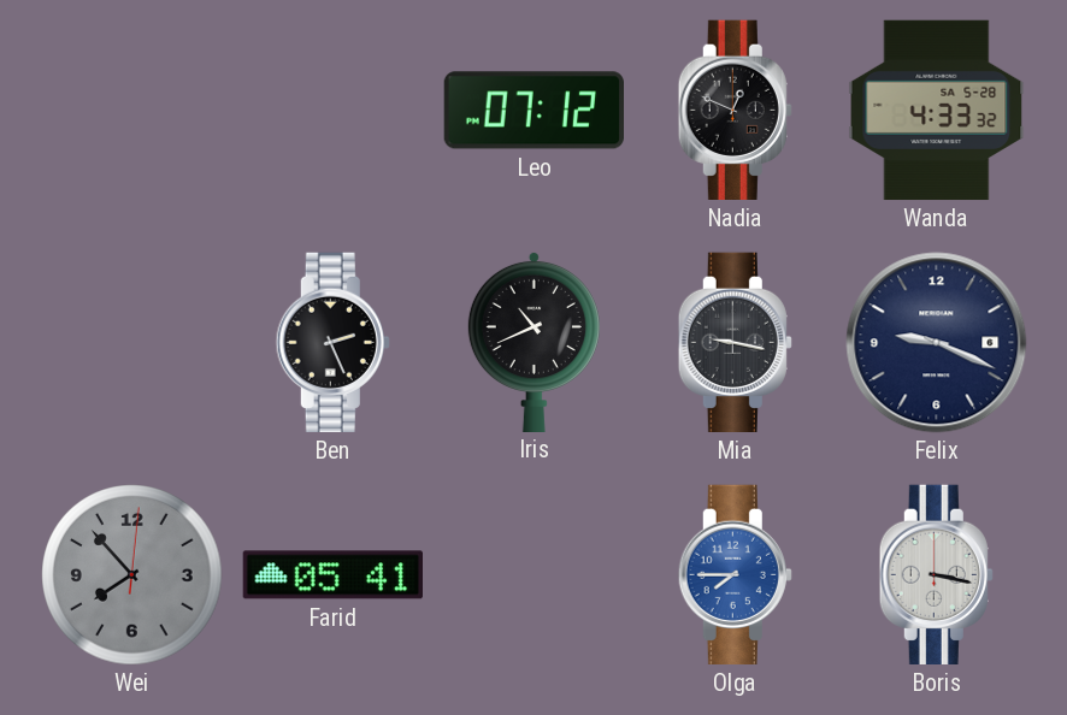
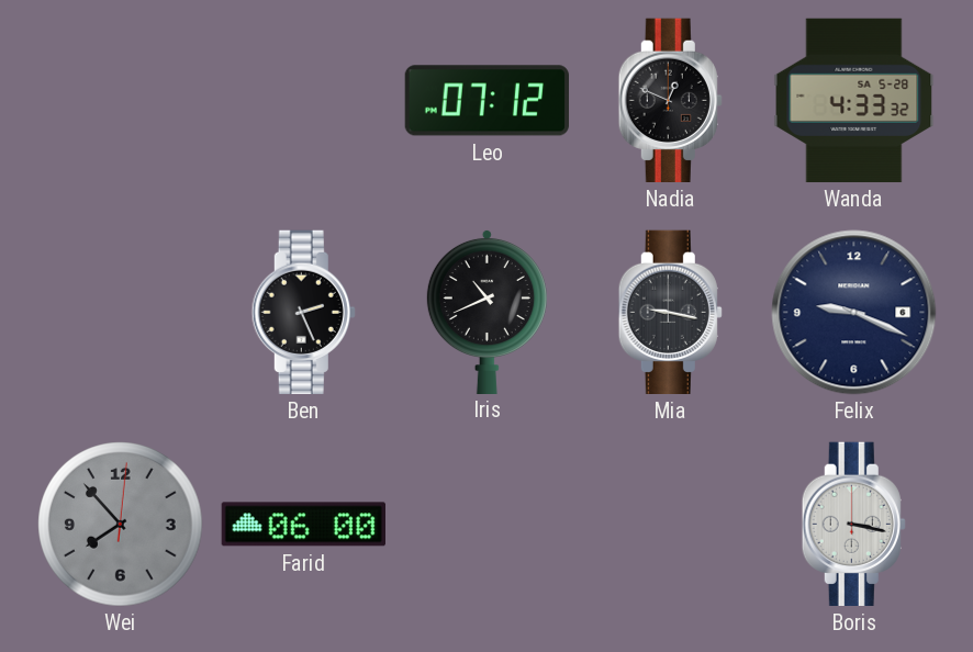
Farid: 05:41 -> 06:00 (303, 525)
Olga: 7:45 -> none (735, 575)
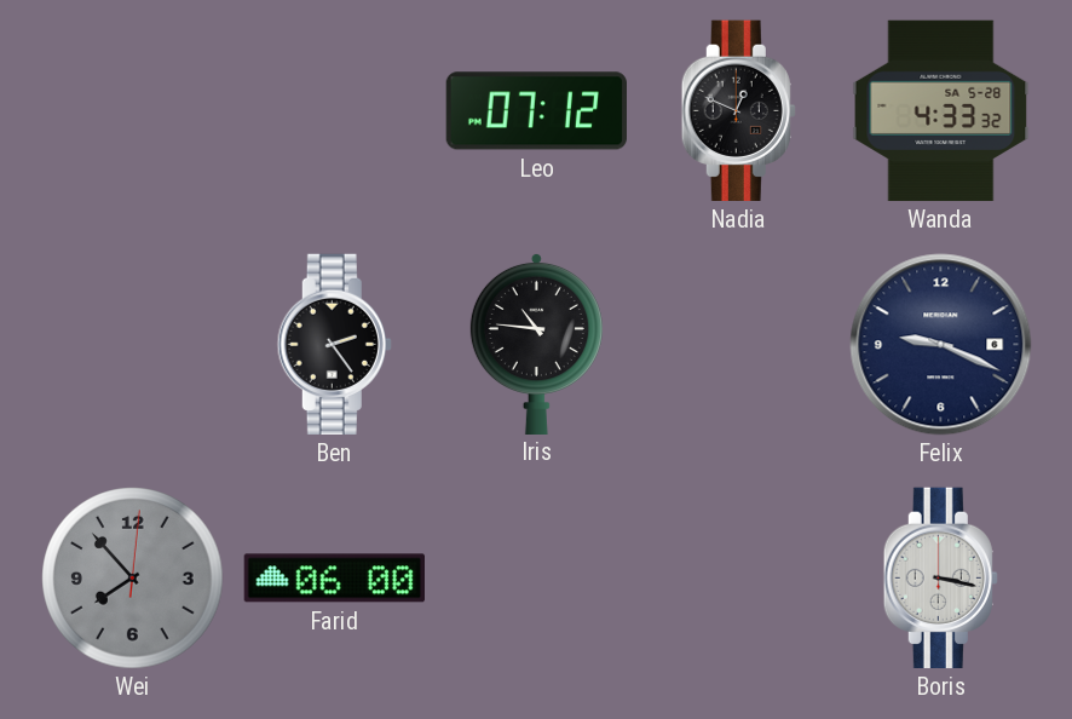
Ben: 2:26 -> 2:24 (334, 345)
Iris: 10:41 -> 10:46 (536, 343)
Mia: 9:17 -> none (670, 313)
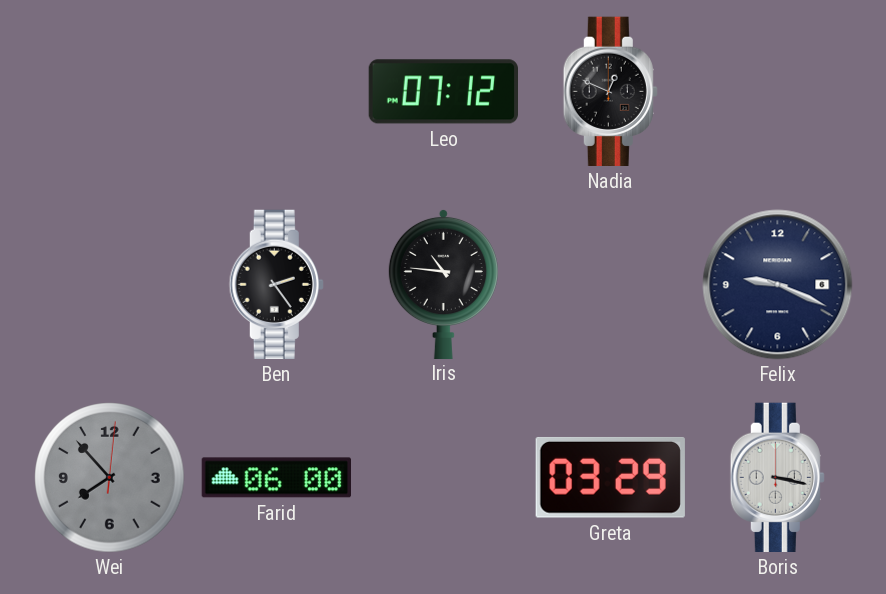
Wanda: 4:33 -> none (941, 111)
Greta: none -> 03:29 (610, 477)
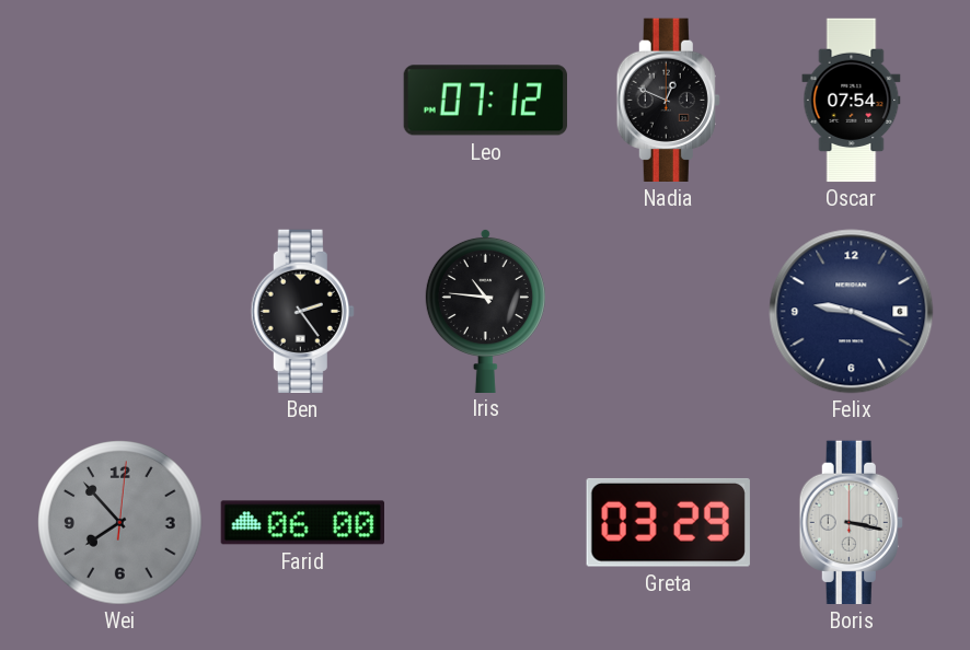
Oscar: none -> 07:54 (852, 101)
